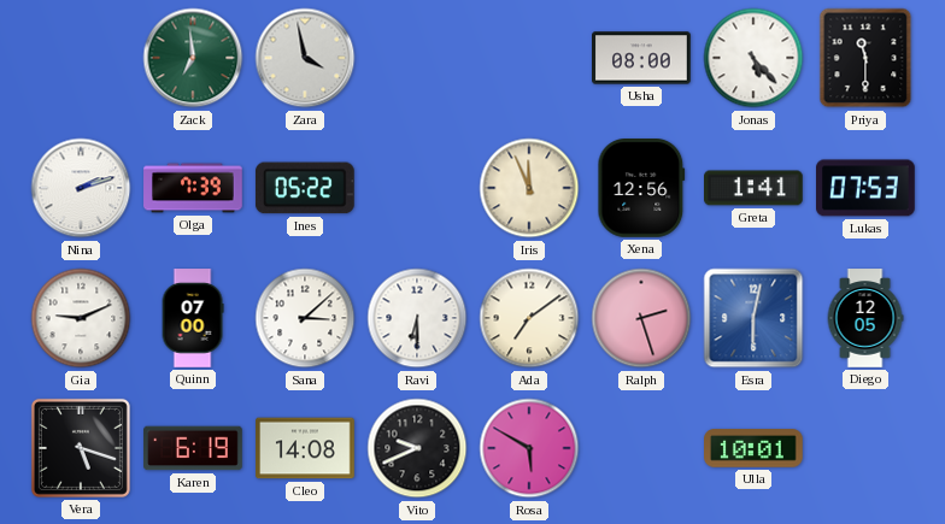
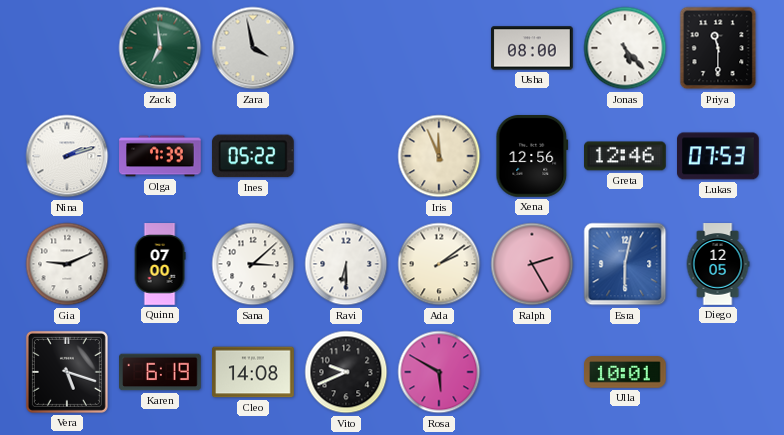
Greta: 1:41 -> 12:46 (626, 156)
Ada: 7:09 -> 2:09 (439, 264)
Ralph: 2:27 -> 2:25 (532, 264)
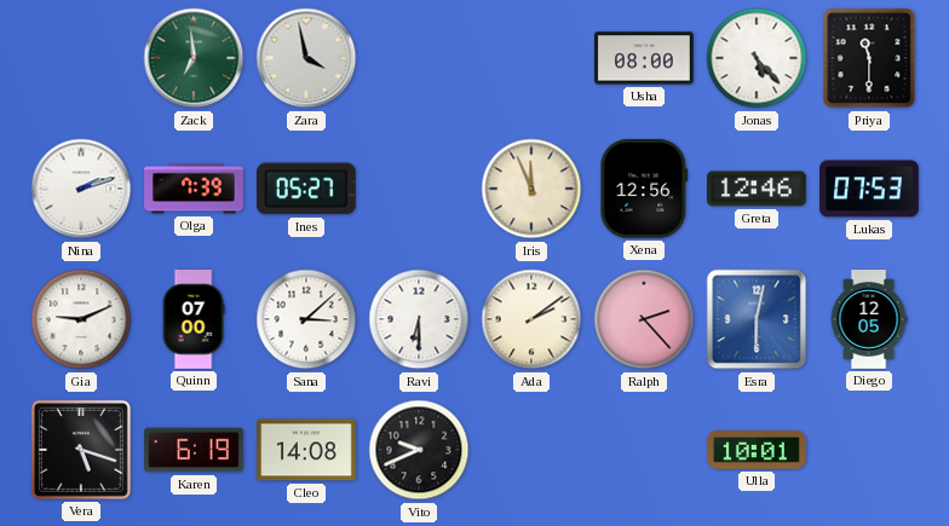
Ines: 05:22 -> 05:27 (306, 189)
Ralph: 2:25 -> 2:23 (644, 319)
Rosa: 5:50 -> none (439, 372)
